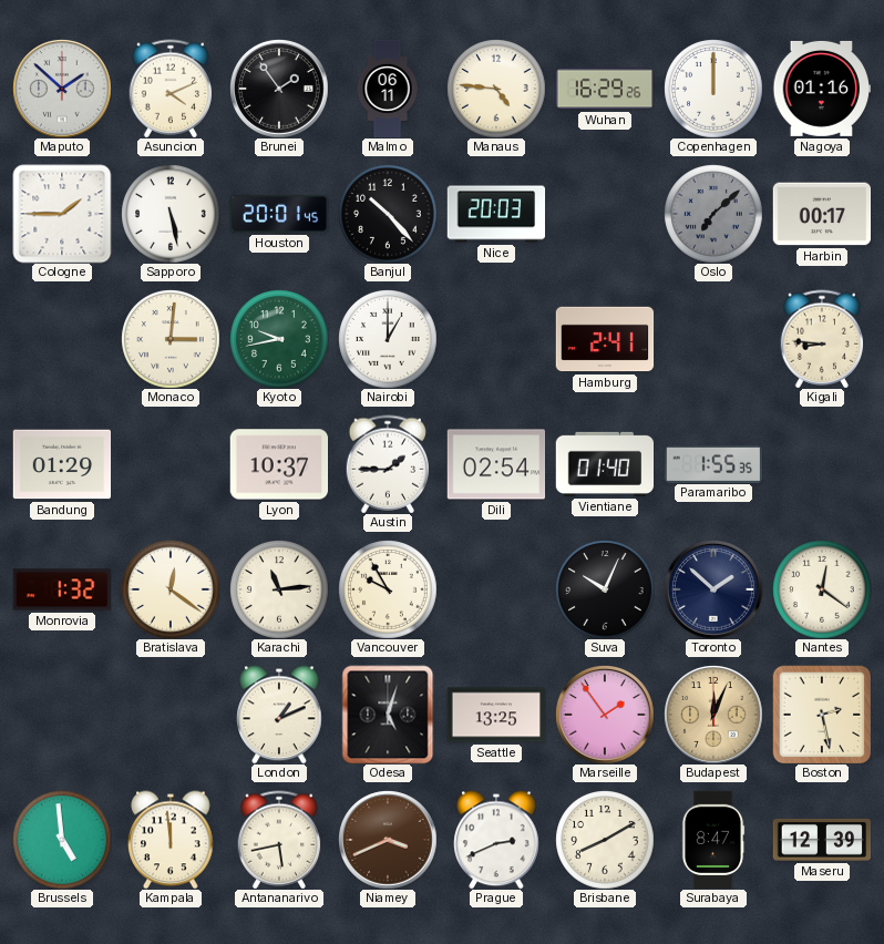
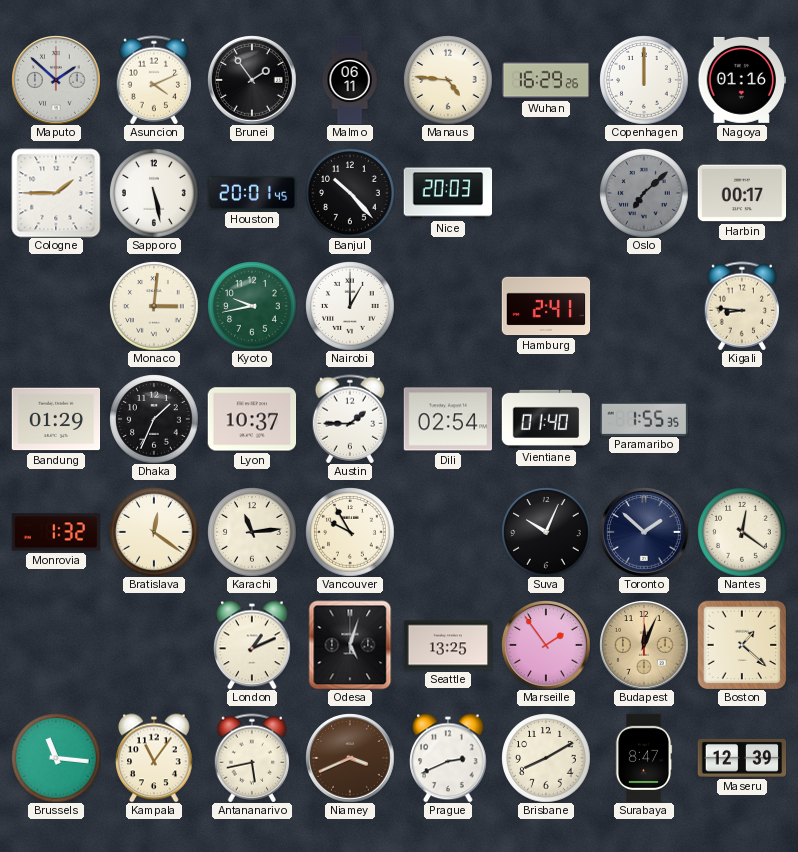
Dhaka: none -> 1:34 (154, 419)
Boston: 2:28 -> 1:22 (742, 645)
Brussels: 4:59 -> 11:16 (56, 758)
Kampala: 11:59 -> 11:06 (154, 758)
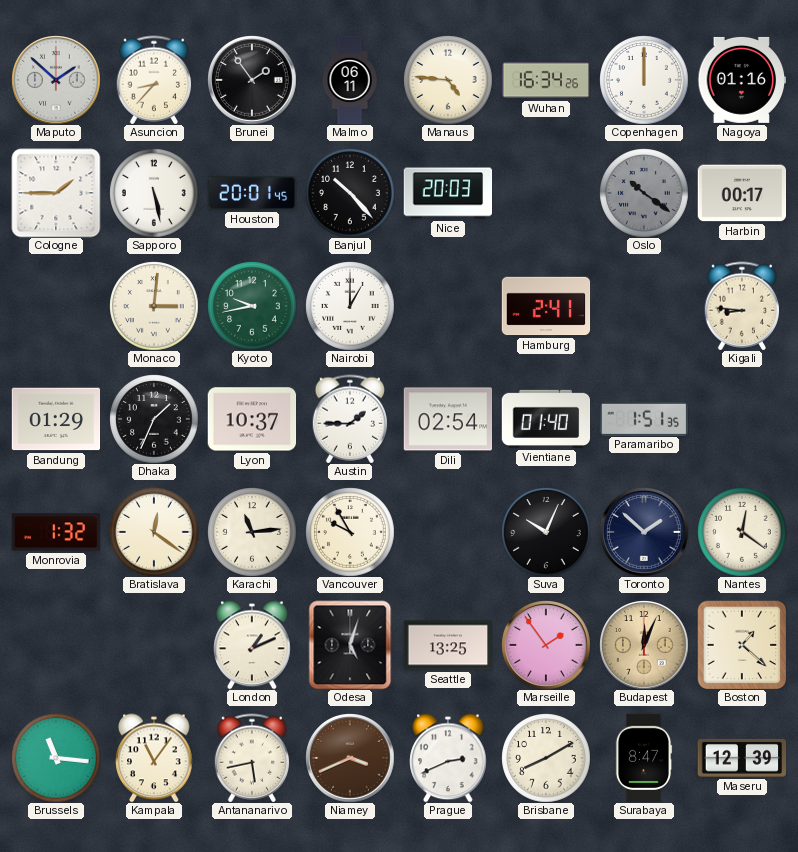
Asuncion: 4:11 -> 8:37 (154, 80)
Wuhan: 16:29 -> 16:34 (546, 80)
Oslo: 7:08 -> 10:21 (644, 193)
Paramaribo: 1:55 -> 1:51 (643, 418)
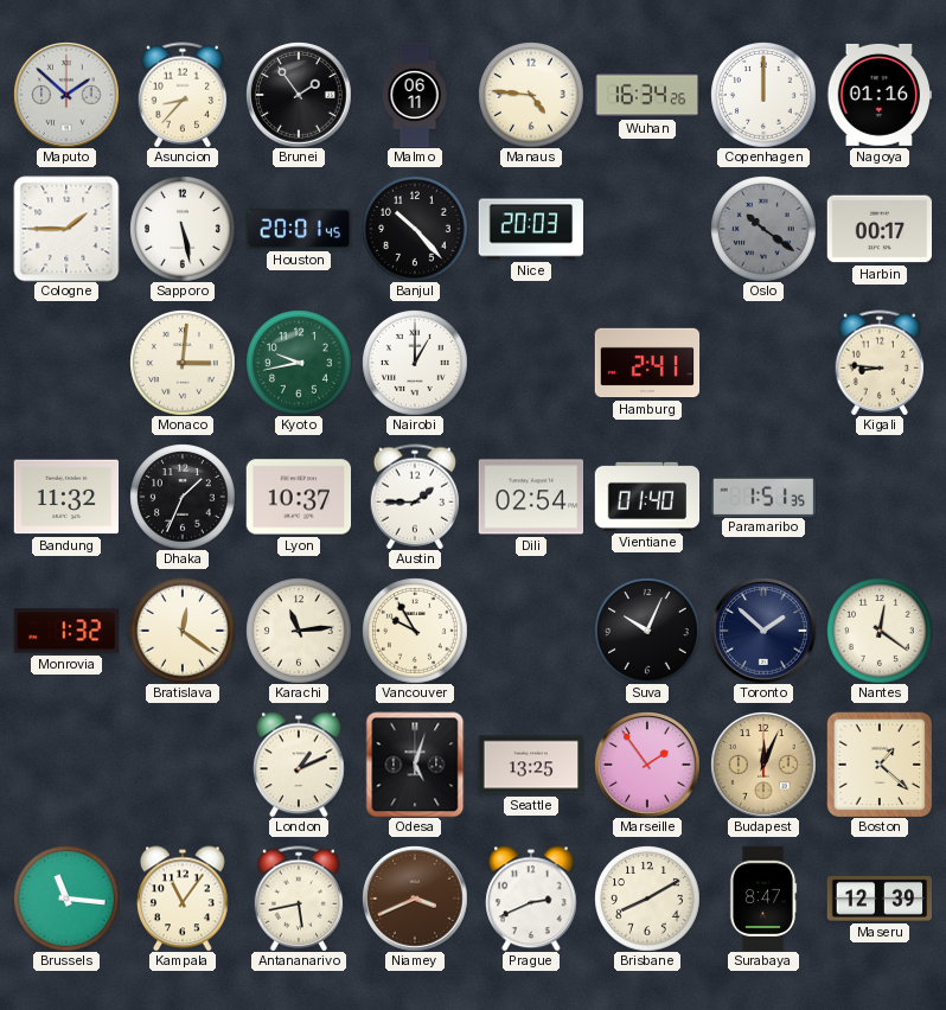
Bandung: 01:29 -> 11:32 (66, 497)
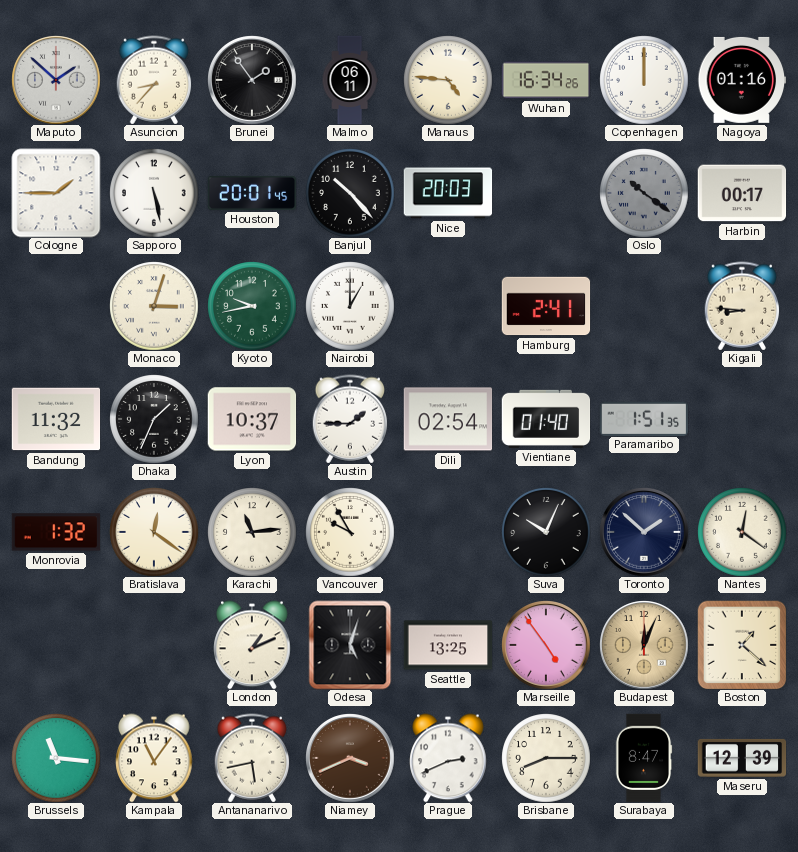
Monaco: 3:01 -> 3:03 (154, 306)
Marseille: 1:54 -> 4:54 (546, 645)
Brisbane: 8:10 -> 8:15 (546, 758)
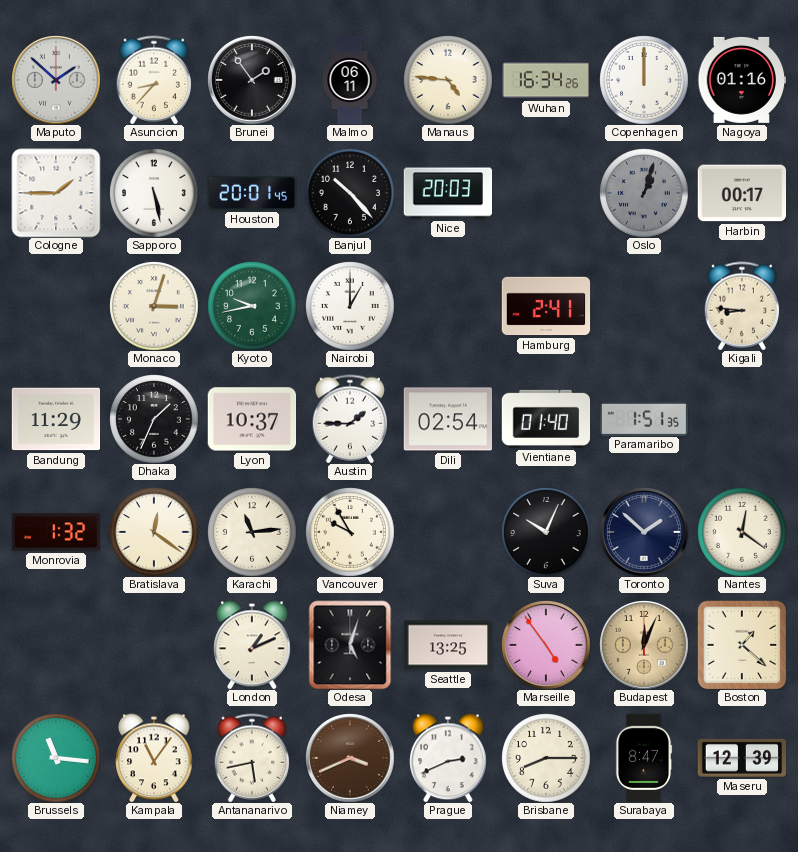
Oslo: 10:21 -> 1:03 (644, 193)
Bandung: 11:32 -> 11:29 (56, 419)
